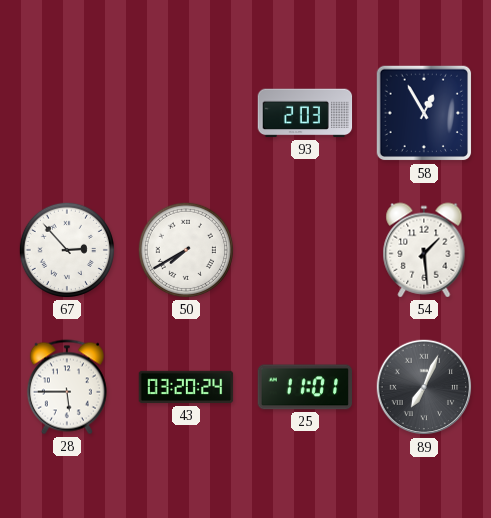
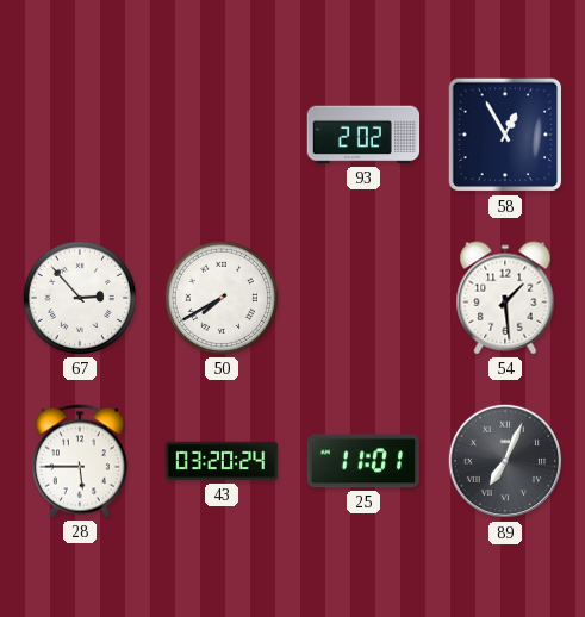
93: 2:03 -> 2:02 (363, 135)
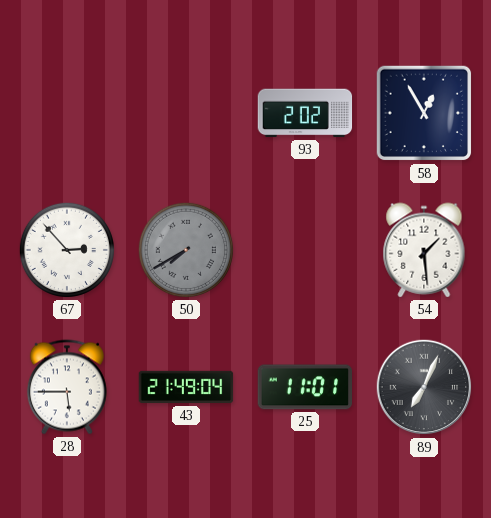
50 dial: white -> grey (186, 250)
43: 03:20 -> 21:49 (186, 387)
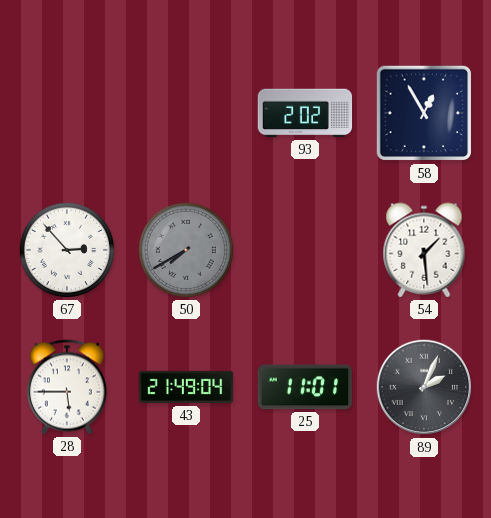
89: 7:04 -> 2:04 (424, 387)
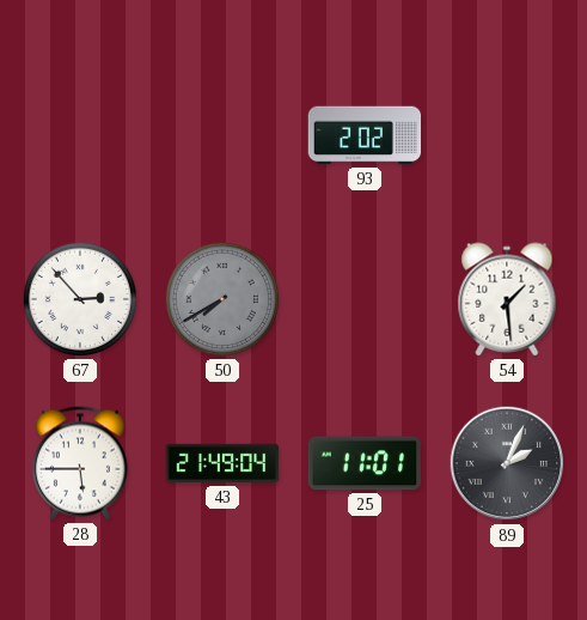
58: 12:55 -> none (424, 113)
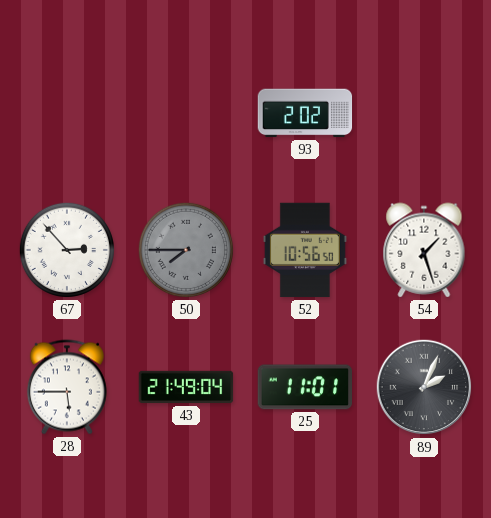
50: 7:40 -> 7:45 (186, 250)
52: none -> 10:56 (305, 250)
54: 1:29 -> 1:27 (424, 250)
